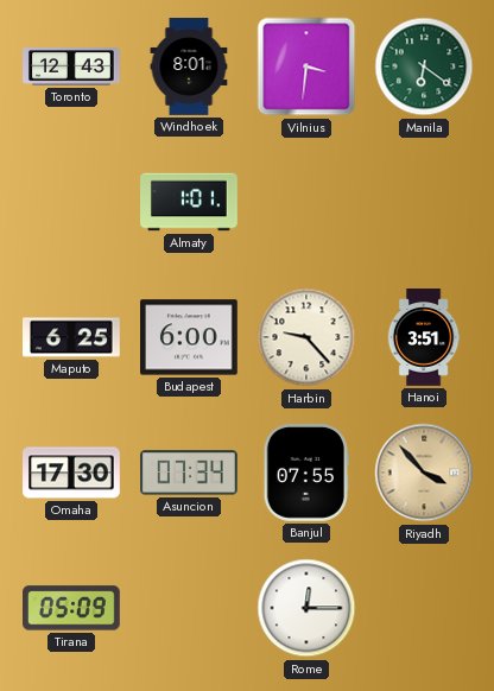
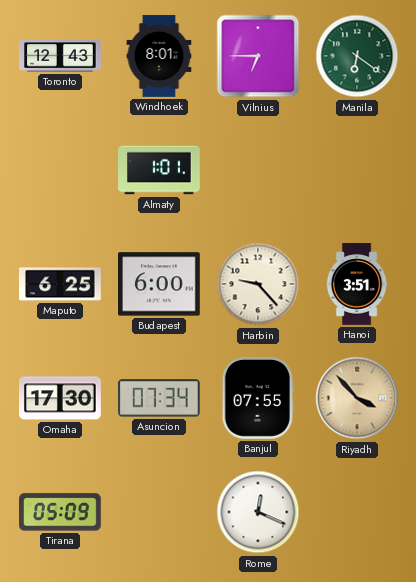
Vilnius: 3:31 -> 6:45 (258, 56)
Rome: 12:15 -> 12:19 (258, 512)
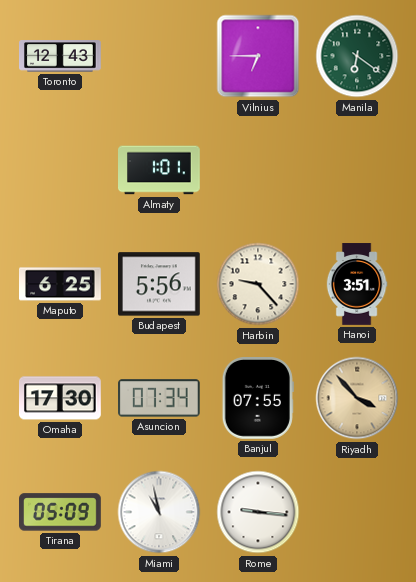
Windhoek: 8:01 -> none (159, 56)
Budapest: 6:00 -> 5:56 (160, 284)
Miami: none -> 10:58 (159, 512)
Rome: 12:19 -> 9:16 (258, 512)
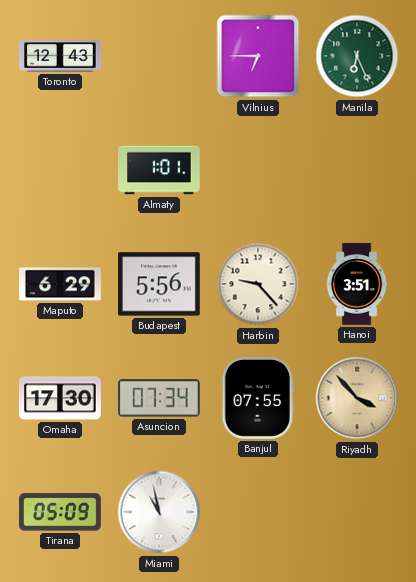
Manila: 6:21 -> 6:26 (357, 56)
Maputo: 6:25 -> 6:29 (60, 284)
Rome: 9:16 -> none (258, 512)
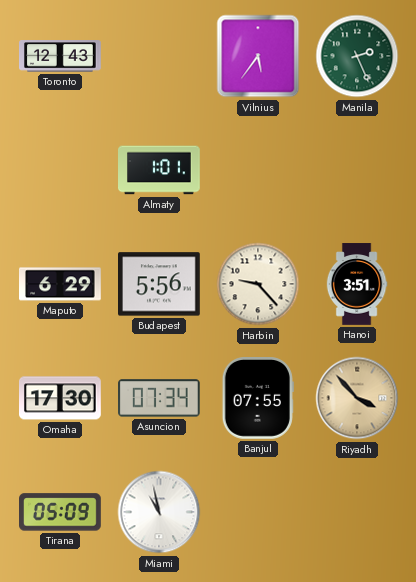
Vilnius: 6:45 -> 5:36 (258, 56)
Manila: 6:26 -> 2:26 (357, 56)
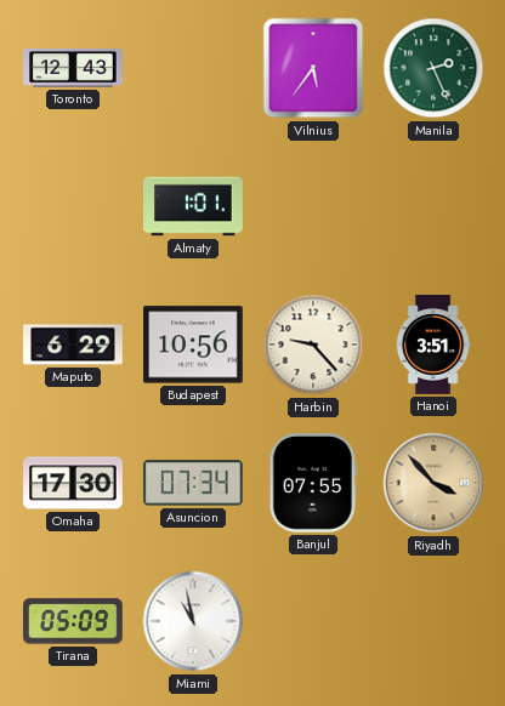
Budapest: 5:56 -> 10:56 (194, 345)
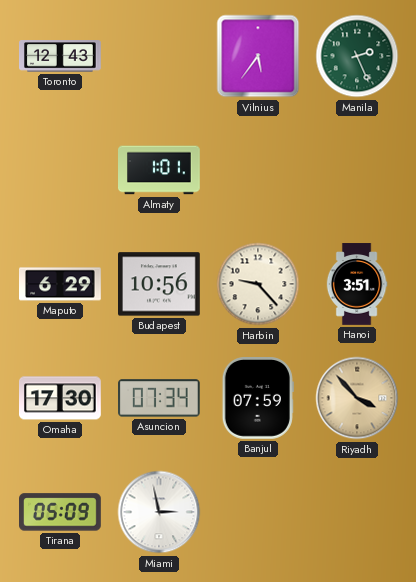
Banjul: 07:55 -> 07:59 (258, 399)
Miami: 10:58 -> 2:58 (159, 512)
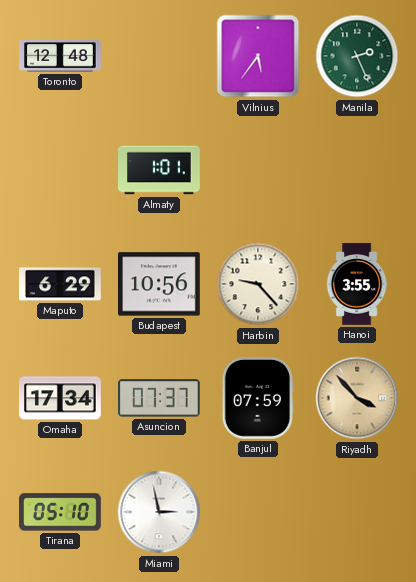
Toronto: 12:43 -> 12:48 (61, 56)
Hanoi: 3:51 -> 3:55 (357, 284)
Omaha: 17:30 -> 17:34 (61, 398)
Asuncion: 07:34 -> 07:37 (160, 398)
Tirana: 05:09 -> 05:10 (61, 512)
